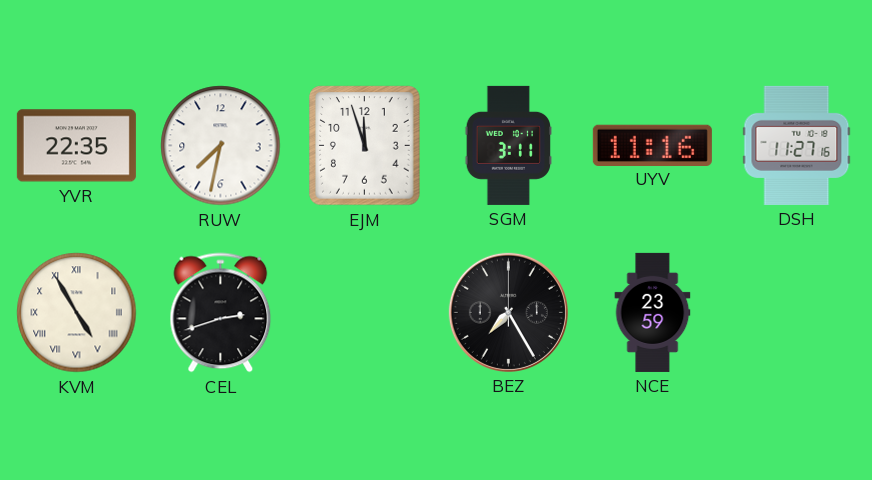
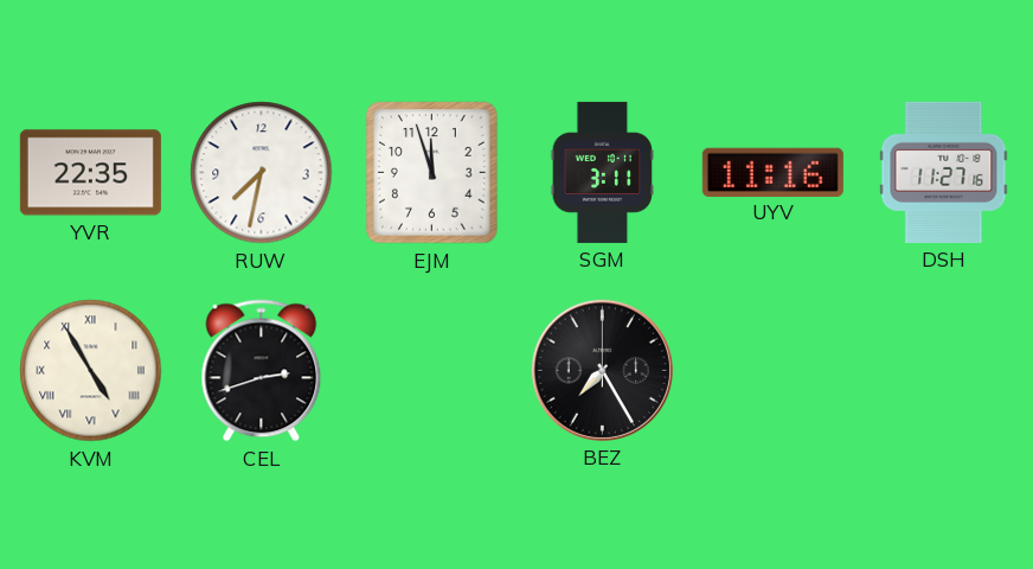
NCE: 23:59 -> none (653, 312)
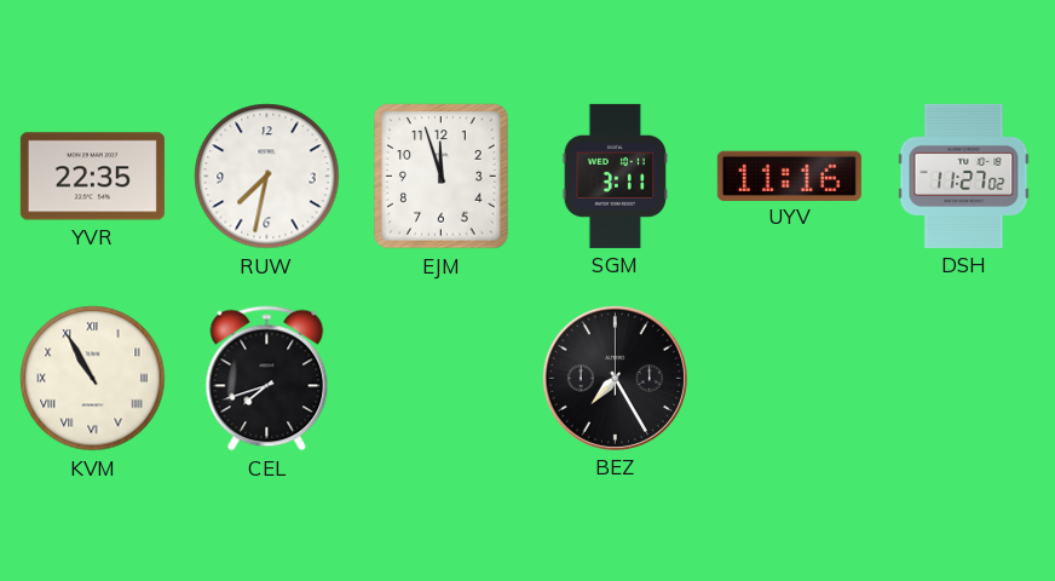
DSH: 11:27:16 -> 11:27:02 (964, 176)
KVM: 4:55 -> 10:55 (93, 379)
CEL: 2:42 -> 7:42 (267, 379)
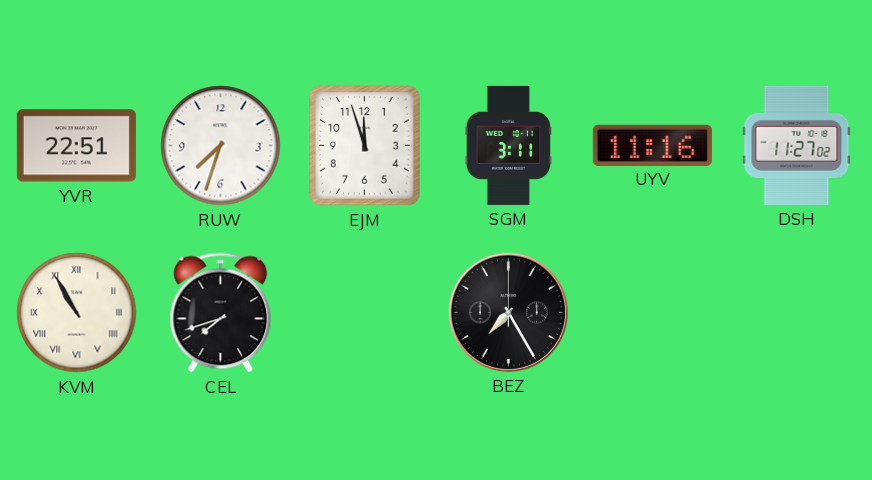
YVR: 22:35 -> 22:51 (76, 146)
RUW: 7:32 -> 7:33 (221, 146)
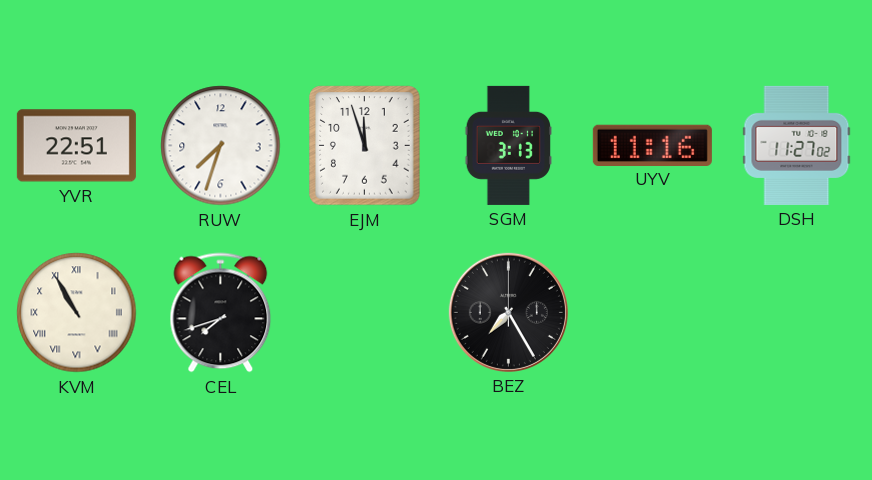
SGM: 3:11 -> 3:13 (509, 145)
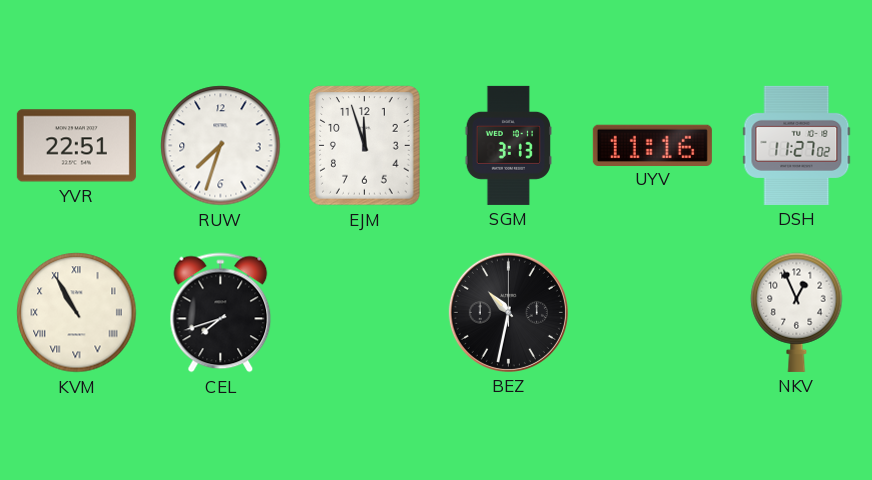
BEZ: 7:25 -> 10:32 (508, 312)
NKV: none -> 12:56 (797, 312)
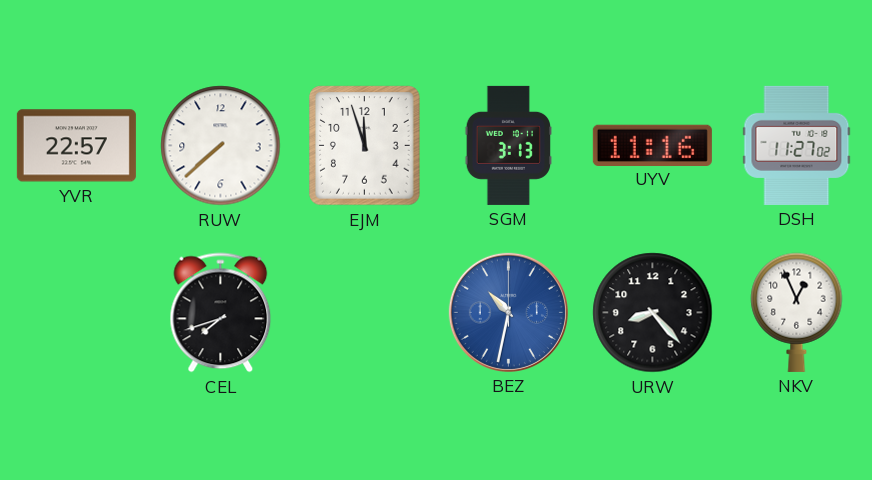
YVR: 22:51 -> 22:57 (76, 146)
RUW: 7:33 -> 7:38 (221, 146)
KVM: 10:55 -> none (77, 313)
BEZ dial: black -> blue (508, 312)
URW: none -> 8:23 (653, 313)
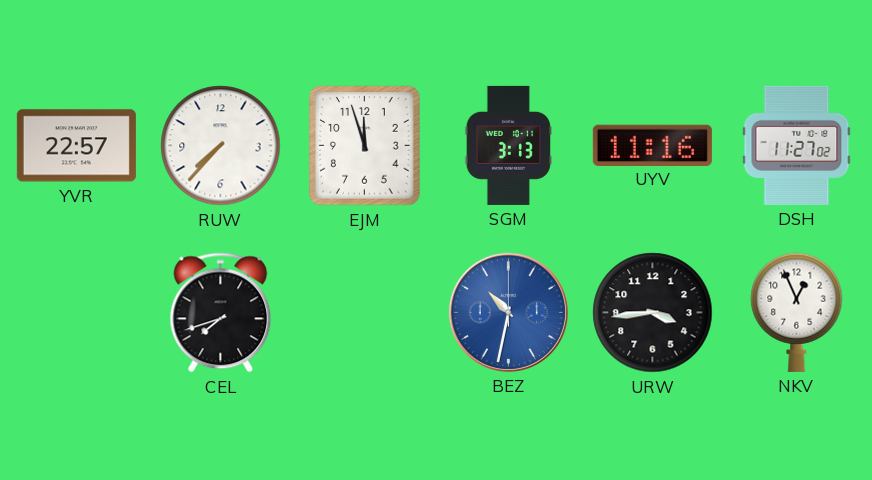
RUW: 7:38 -> 7:37 (221, 146)
URW: 8:23 -> 3:44 (653, 313)
